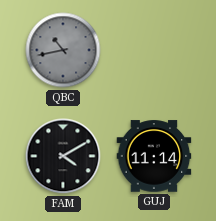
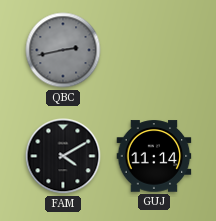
QBC: 10:43 -> 2:43 (63, 50)
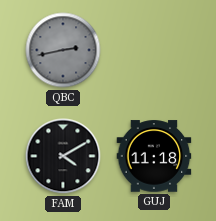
GUJ: 11:14 -> 11:18 (154, 156)
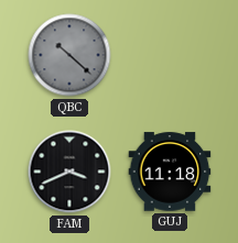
QBC: 2:43 -> 10:22 (69, 55)
FAM: 4:10 -> 3:41 (69, 172)
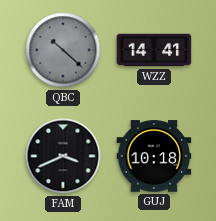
WZZ: none -> 14:41 (154, 50)
GUJ: 11:18 -> 10:18 (154, 156)
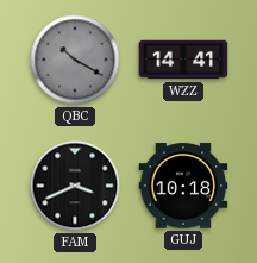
QBC: 10:22 -> 10:20 (75, 60)
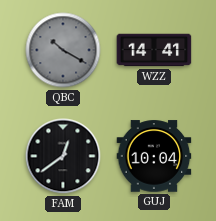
FAM: 3:41 -> 12:39 (63, 156)
GUJ: 10:18 -> 10:04 (154, 156)
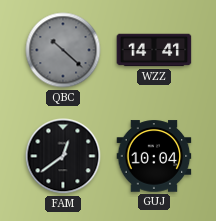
QBC: 10:20 -> 10:22 (63, 50)
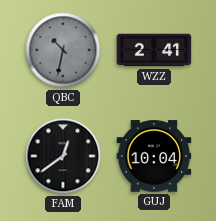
QBC: 10:22 -> 10:32 (63, 50)
WZZ: 14:41 -> 2:41 (154, 50)
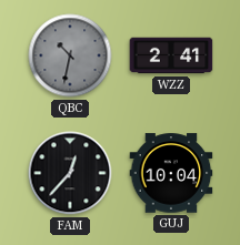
FAM: 12:39 -> 12:37 (70, 173)
